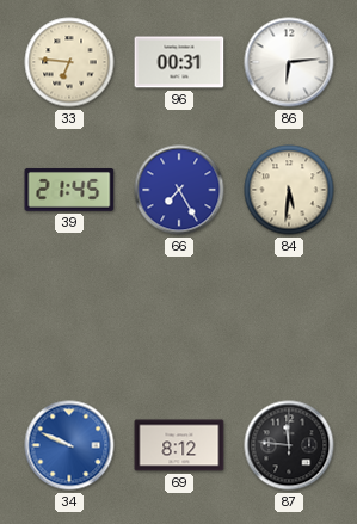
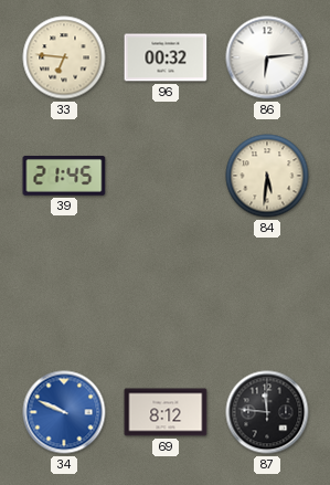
96: 00:31 -> 00:32 (166, 57)
66: 7:25 -> none (179, 190)
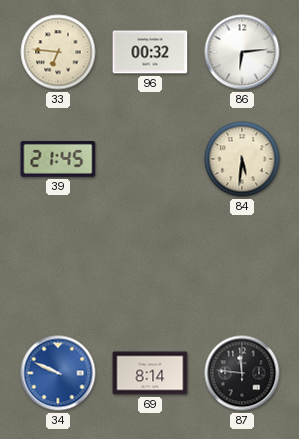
69: 8:12 -> 8:14 (150, 373)
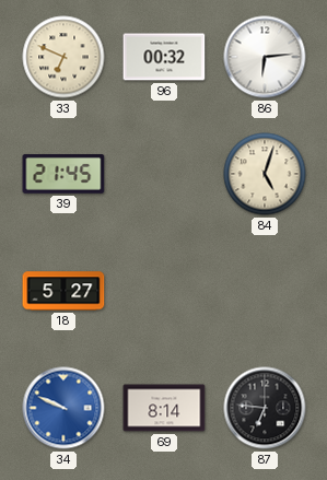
33: 6:46 -> 6:49 (63, 57)
84: 5:31 -> 5:03 (265, 174)
18: none -> 5:27 (63, 291)
87: 11:46 -> 6:46 (265, 408)
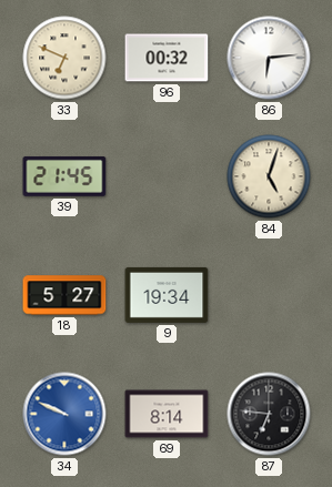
9: none -> 19:34 (167, 295)
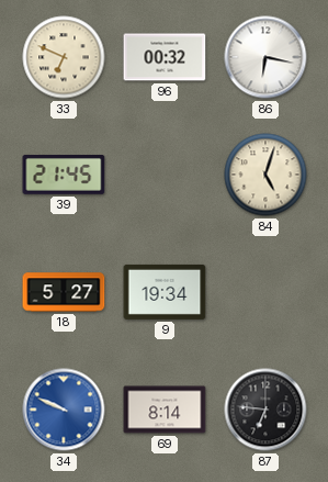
86: 6:14 -> 6:17 (265, 57)
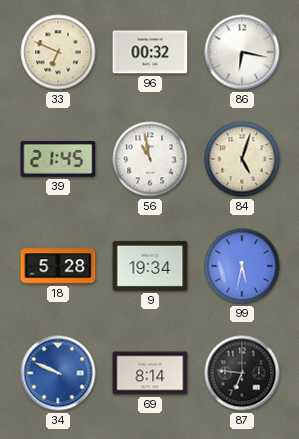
56: none -> 10:58 (150, 159)
18: 5:27 -> 5:28 (58, 266)
99: none -> 5:32 (242, 266)
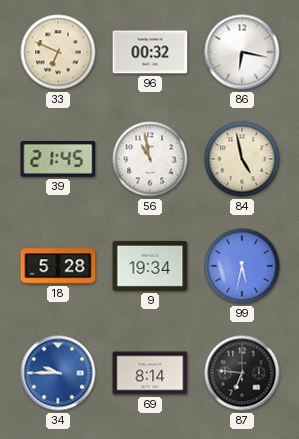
84: 5:03 -> 4:58 (242, 159)
34: 9:49 -> 9:45 (58, 373)
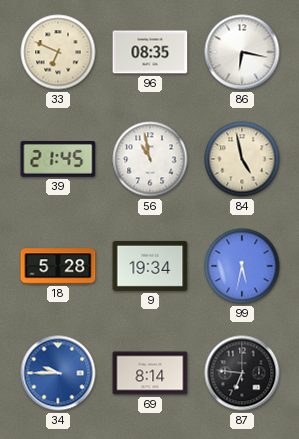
96: 00:32 -> 08:35 (150, 52)
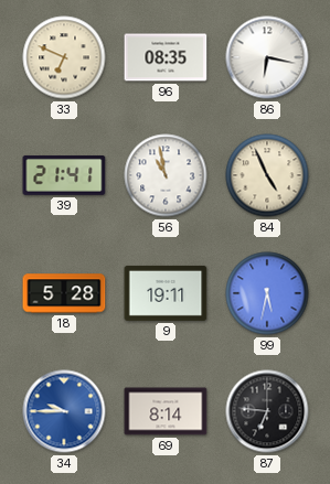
39: 21:45 -> 21:41 (64, 176)
84: 4:58 -> 4:56 (267, 175)
9: 19:34 -> 19:11 (166, 293)
